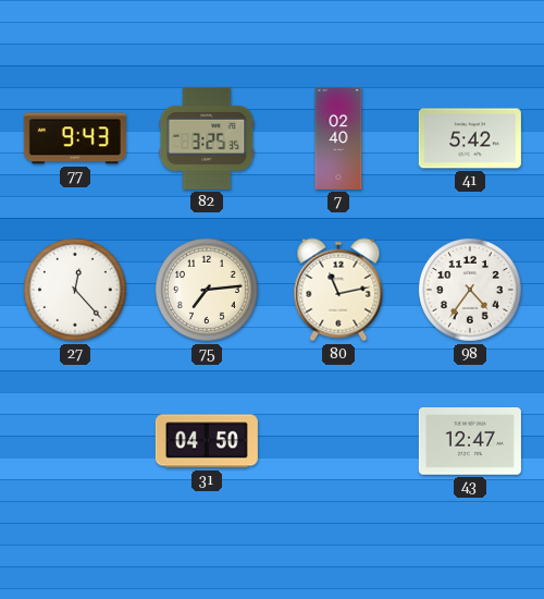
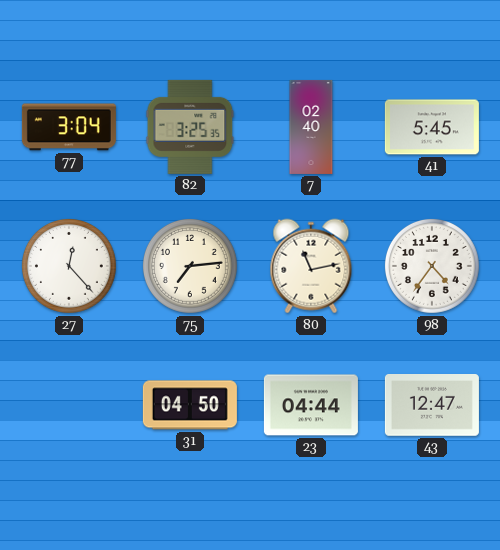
77: 9:43 -> 3:04 (69, 127)
41: 5:42 -> 5:45 (432, 127)
23: none -> 04:44 (311, 405)
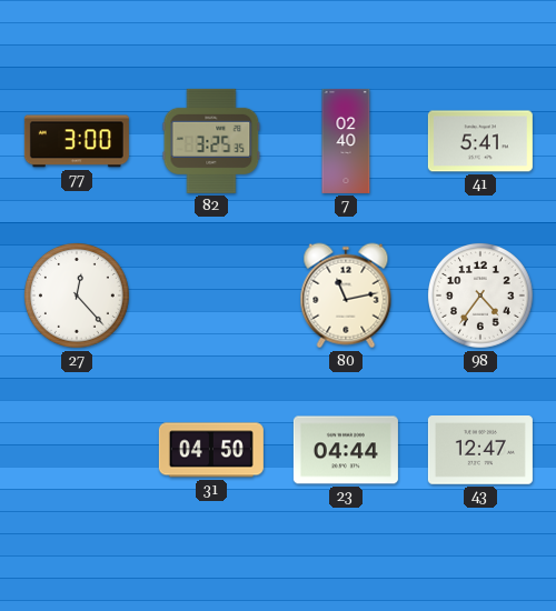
77: 3:04 -> 3:00 (77, 141)
41: 5:45 -> 5:41 (480, 141)
75: 7:14 -> none (190, 266)
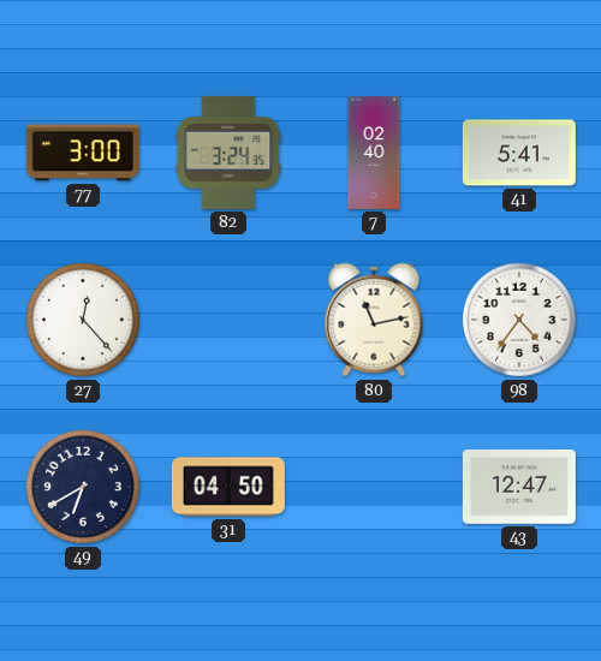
82: 3:25 -> 3:24 (228, 153)
49: none -> 6:40 (83, 487)
23: 04:44 -> none (346, 450)
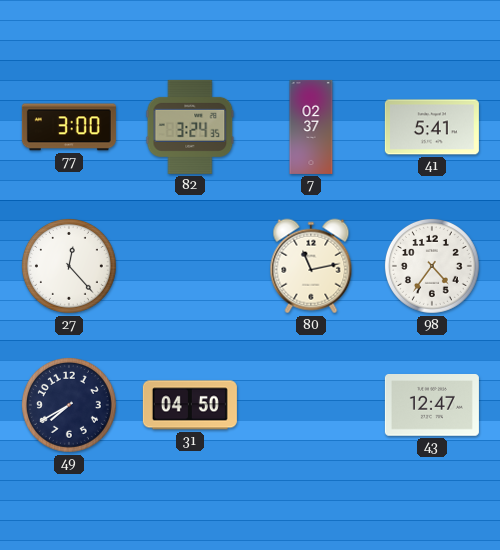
7: 02:40 -> 02:37 (311, 127)
49: 6:40 -> 7:40 (69, 405)
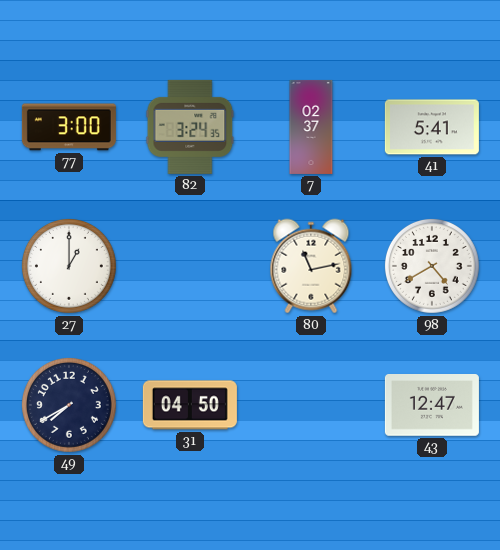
27: 12:23 -> 1:00 (69, 266)
98: 4:36 -> 4:40 (432, 266)
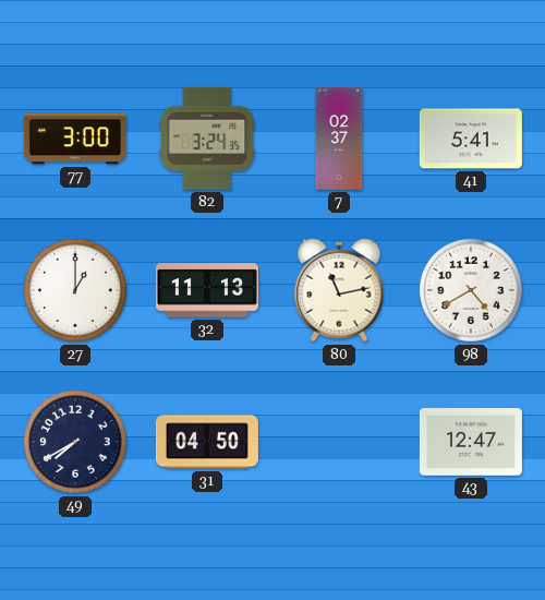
32: none -> 11:13 (207, 290)
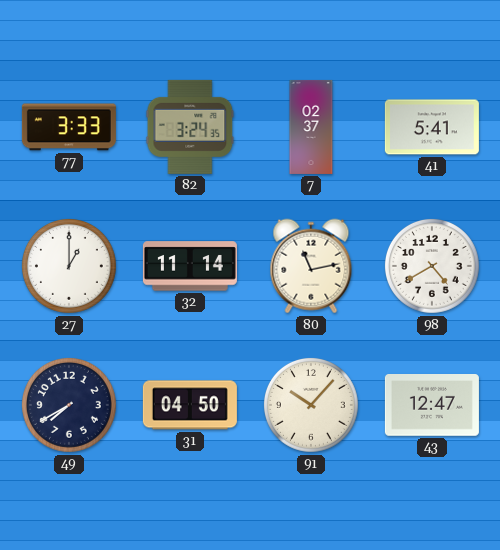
77: 3:00 -> 3:33 (69, 127)
32: 11:13 -> 11:14 (190, 266)
91: none -> 10:07 (311, 405)
